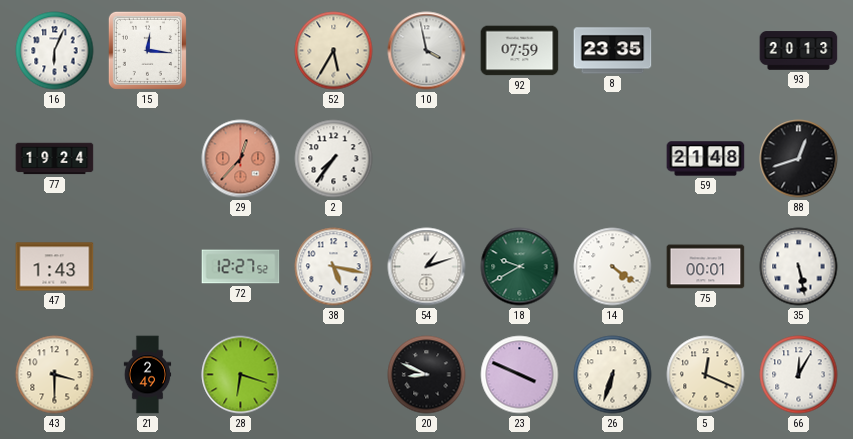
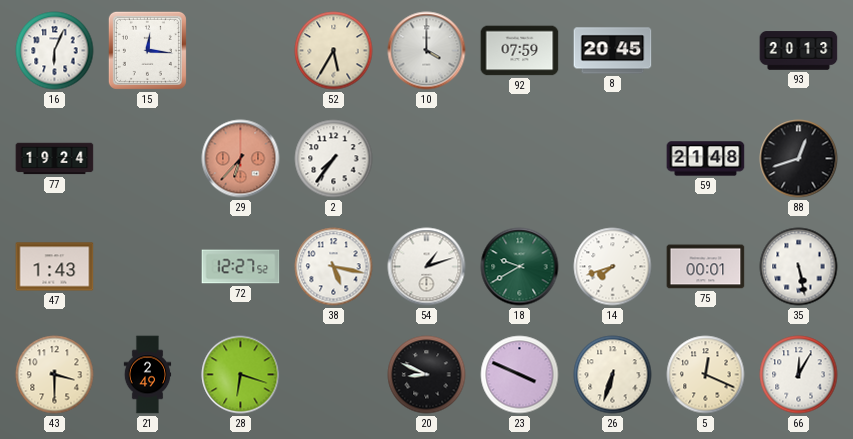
10: 3:58 -> 4:00 (427, 51)
8: 23:35 -> 20:45 (613, 51)
29: 12:37 -> 6:37 (241, 159)
14: 4:21 -> 7:42 (613, 267)
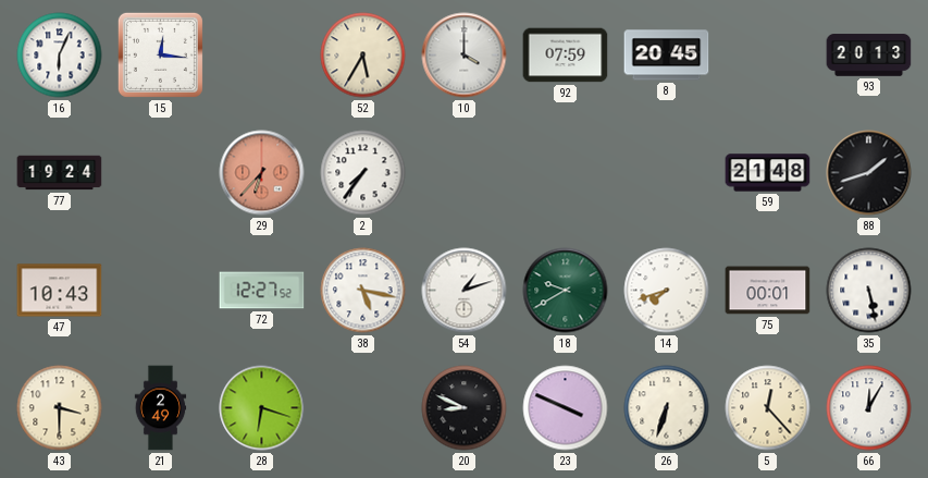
88: 12:42 -> 1:42 (869, 173)
47: 1:43 -> 10:43 (60, 291)
5: 12:19 -> 12:23 (768, 408)
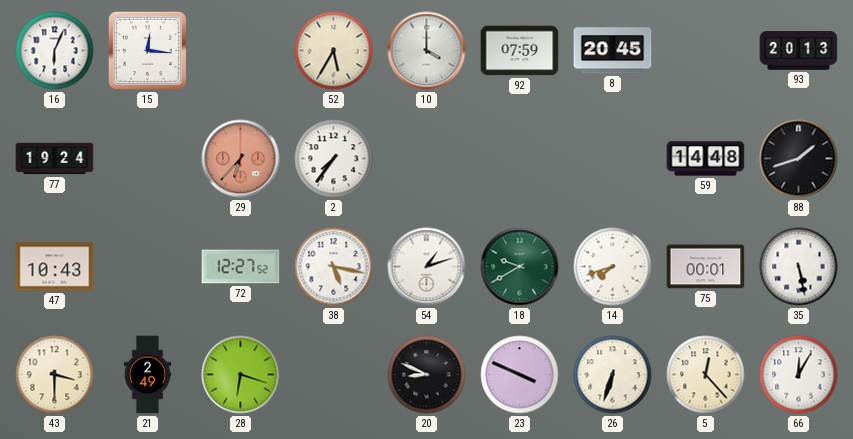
59: 21:48 -> 14:48 (706, 159)
